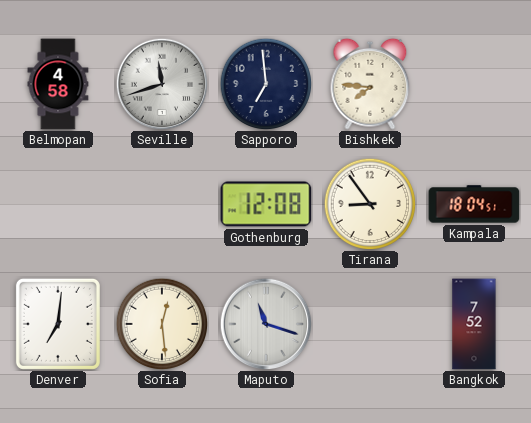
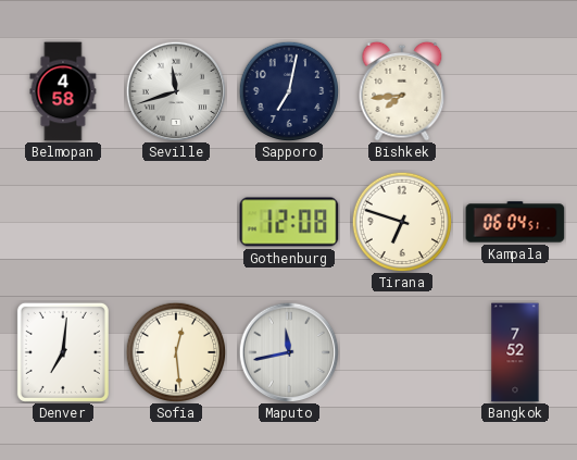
Sapporo: 6:59 -> 7:02 (289, 91)
Bishkek: 7:46 -> 7:44 (402, 91)
Tirana: 8:54 -> 6:48 (402, 222)
Kampala: 18:04 -> 06:04 (515, 222)
Maputo: 11:18 -> 11:43 (289, 352)
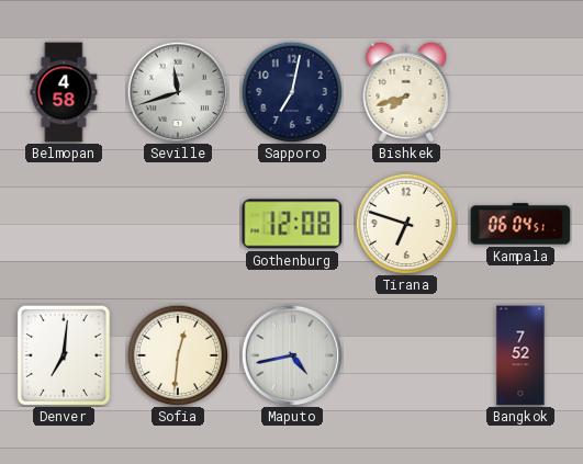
Bishkek: 7:44 -> 7:42 (406, 92)
Sofia: 12:29 -> 12:31 (178, 355)
Maputo: 11:43 -> 4:43 (292, 355)
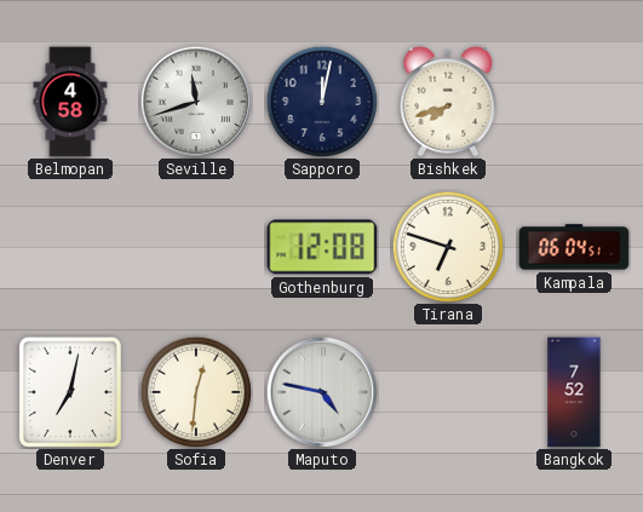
Sapporo: 7:02 -> 12:02 (322, 102)
Denver: 7:01 -> 7:02 (70, 392)
Maputo: 4:43 -> 4:47 (322, 392)
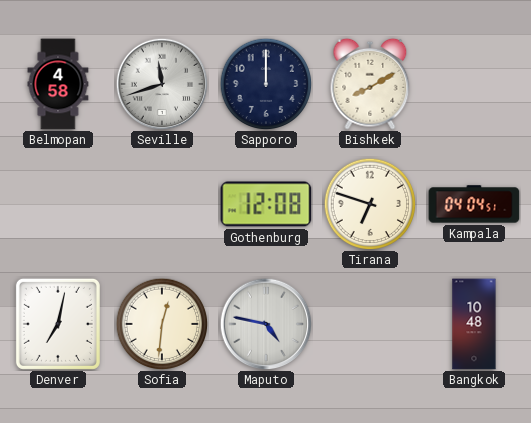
Sapporo: 12:02 -> 12:00 (266, 84)
Bishkek: 7:42 -> 8:10 (370, 84)
Kampala: 06:04 -> 04:04 (474, 204)
Bangkok: 7:52 -> 10:48 (474, 324)
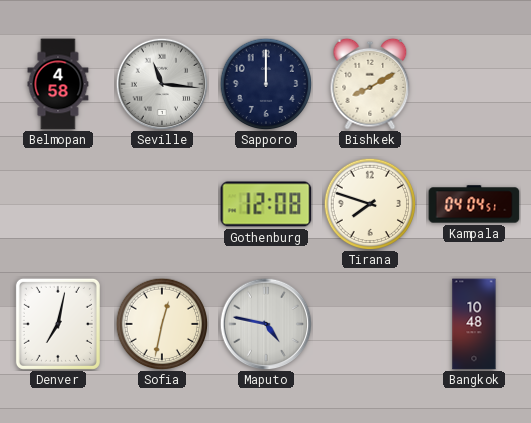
Seville: 11:42 -> 11:16 (162, 84)
Tirana: 6:48 -> 7:48 (370, 204)
Sofia: 12:31 -> 12:32 (162, 324)
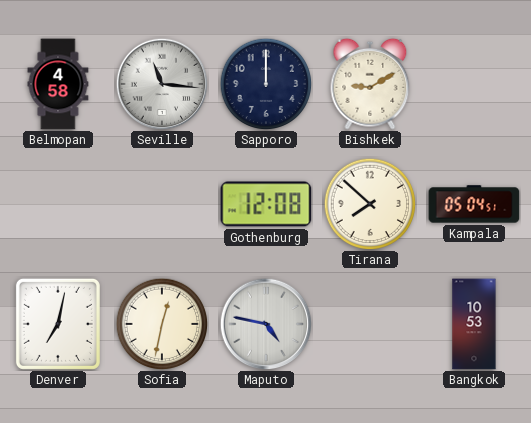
Bishkek: 8:10 -> 9:10 (370, 84)
Tirana: 7:48 -> 7:52 (370, 204)
Kampala: 04:04 -> 05:04 (474, 204)
Bangkok: 10:48 -> 10:53 (474, 324)
